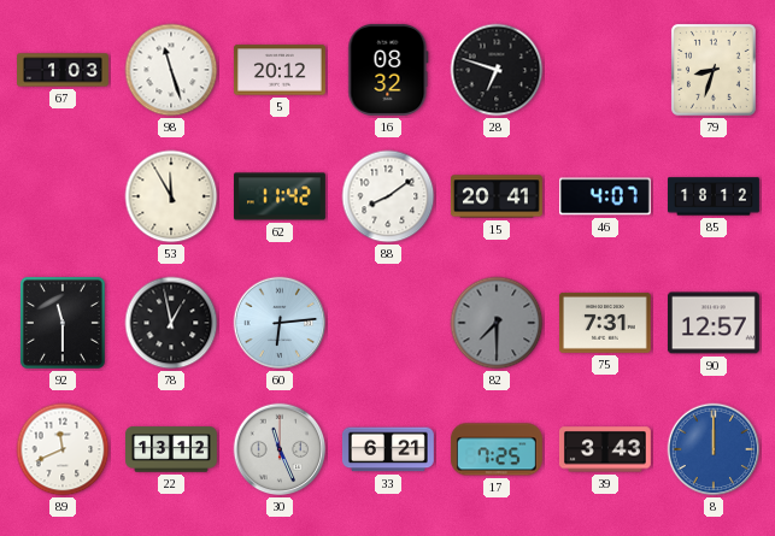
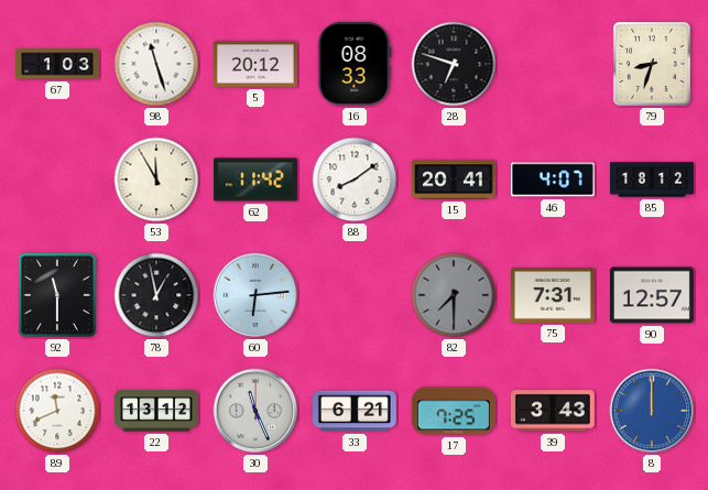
16: 08:32 -> 08:33 (355, 64)
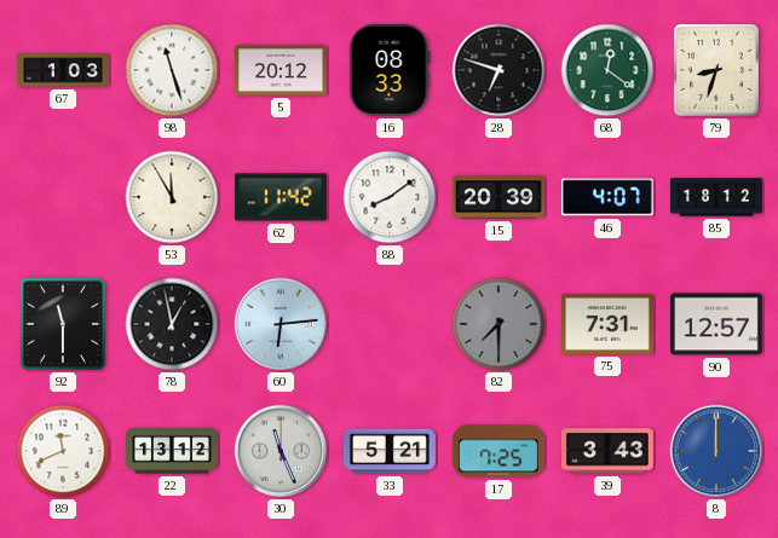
68: none -> 12:21 (607, 70)
15: 20:41 -> 20:39 (499, 197)
33: 6:21 -> 5:21 (390, 451)
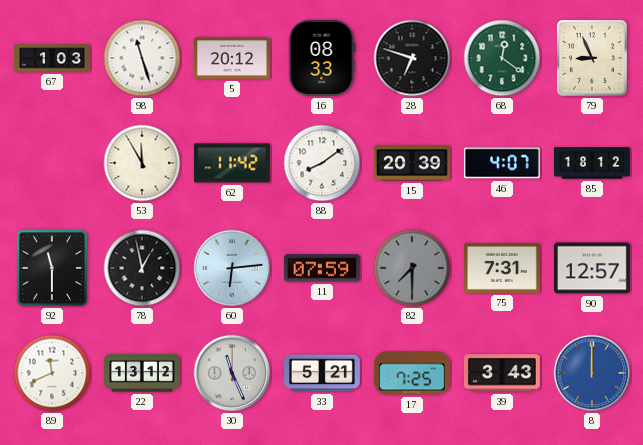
79: 8:33 -> 8:56 (592, 58)
11: none -> 07:59 (322, 268)
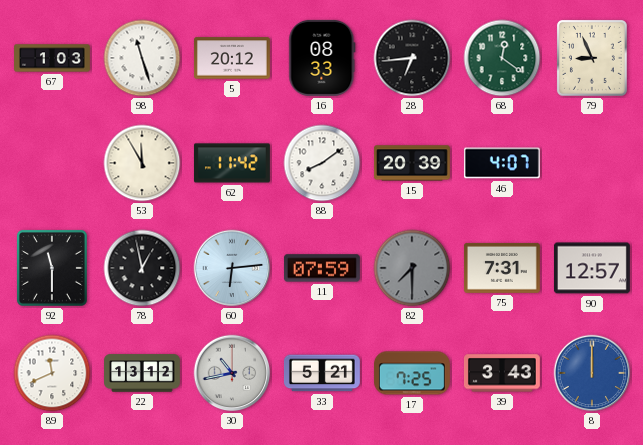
28: 6:48 -> 6:44 (412, 58)
85: 18:12 -> none (592, 163)
30: 11:26 -> 10:43 (232, 373)
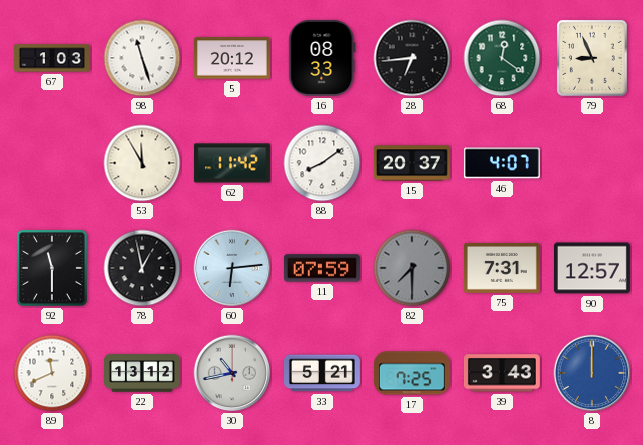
15: 20:39 -> 20:37 (412, 163)
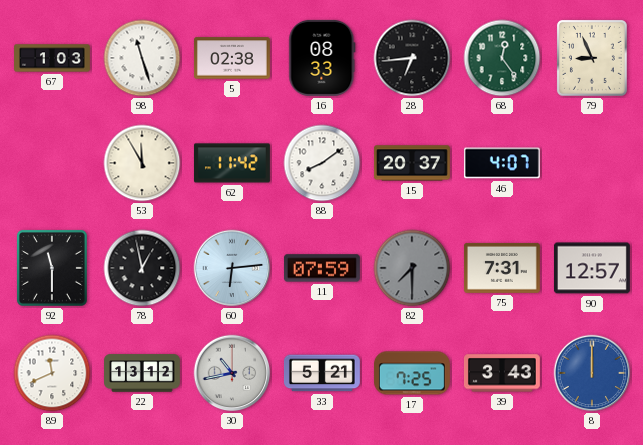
5: 20:12 -> 02:38 (232, 58)
68: 12:21 -> 12:24 (502, 58)
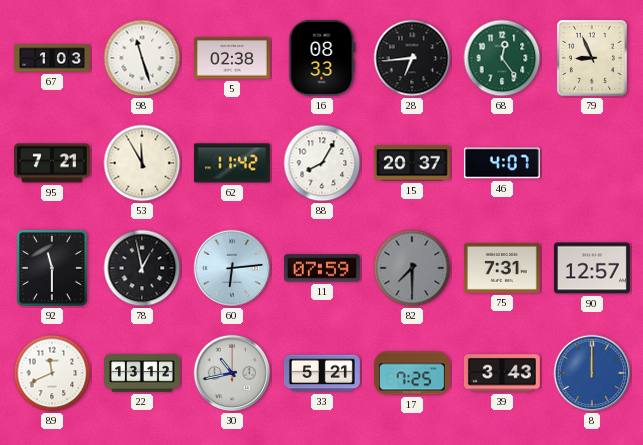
95: none -> 7:21 (52, 163)
88: 8:09 -> 8:05 (322, 163)
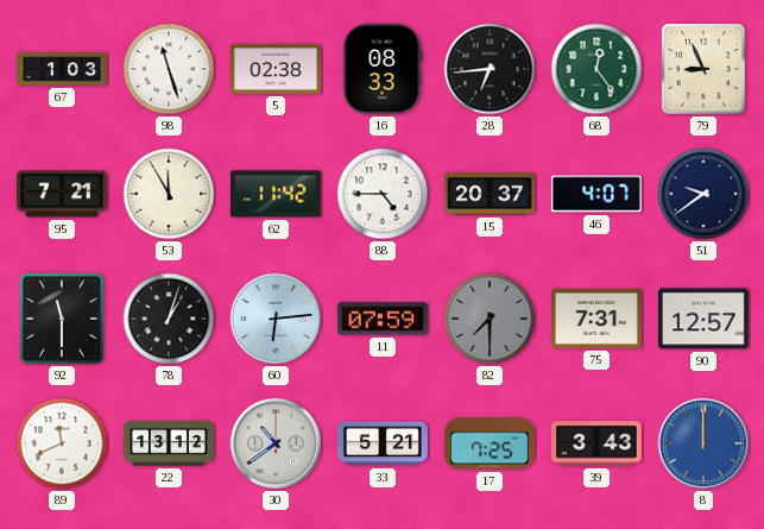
88: 8:05 -> 4:45 (383, 194)
51: none -> 9:39 (703, 194)
78: 12:58 -> 1:03 (169, 319)
30: 10:43 -> 10:39 (276, 443)
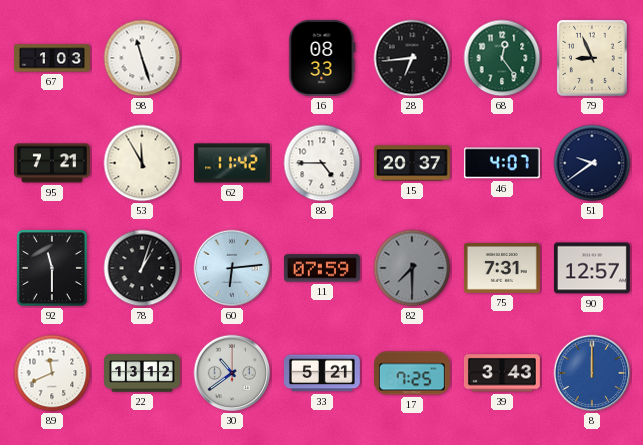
5: 02:38 -> none (276, 69)
